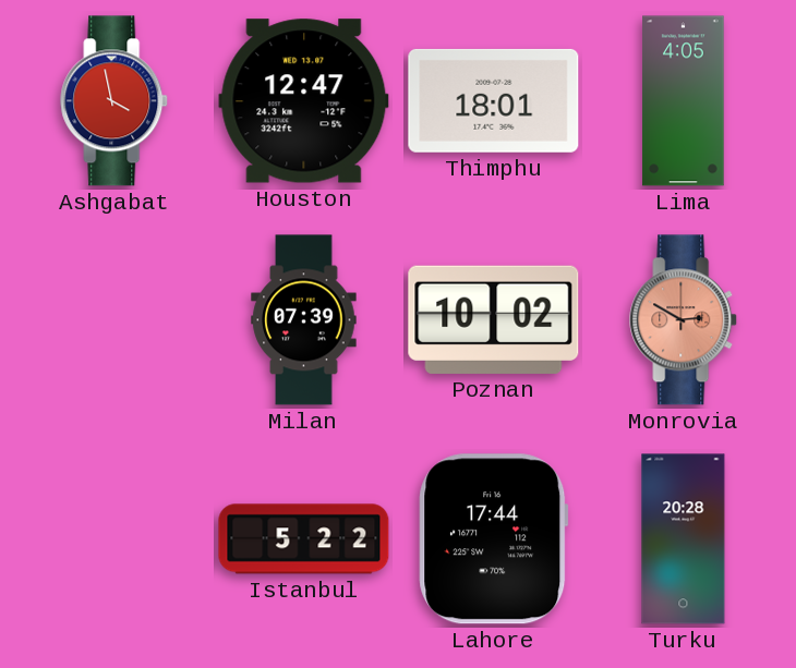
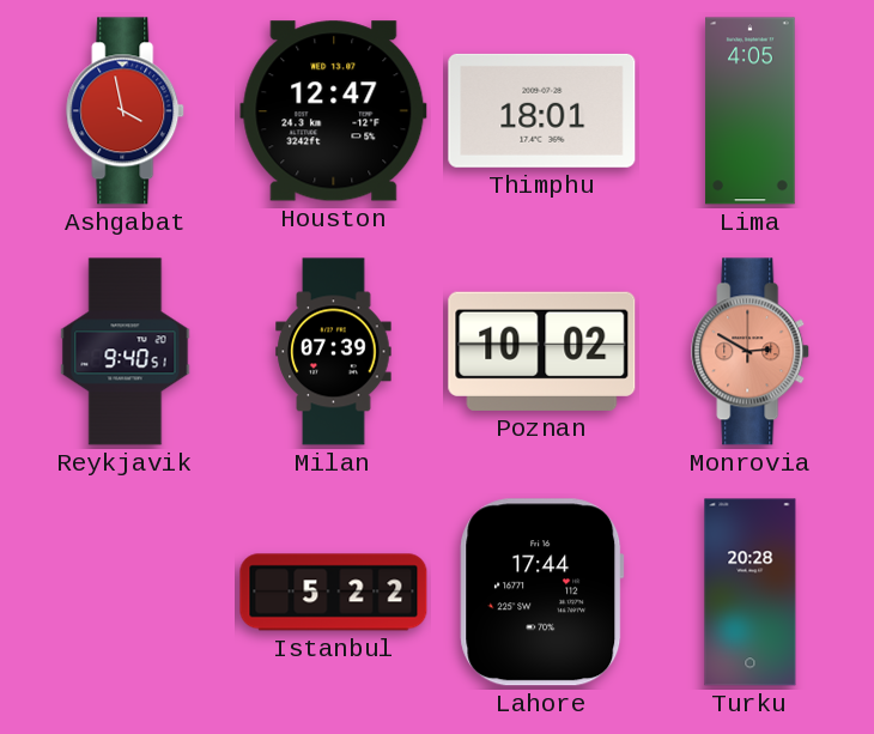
Reykjavik: none -> 9:40 (126, 352)
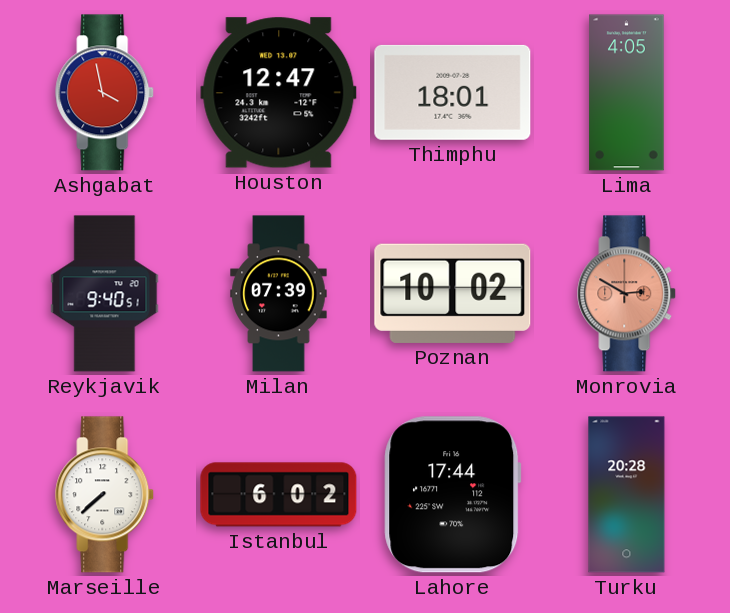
Marseille: none -> 7:38 (105, 495)
Istanbul: 5:22 -> 6:02 (279, 495)
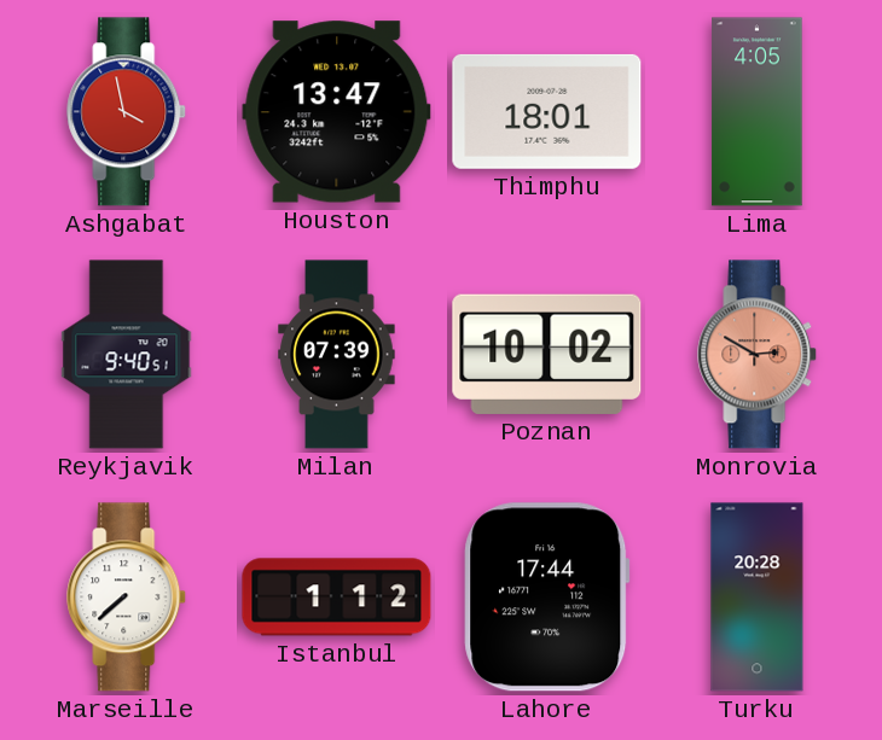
Houston: 12:47 -> 13:47 (337, 112)
Istanbul: 6:02 -> 1:12 (337, 598)
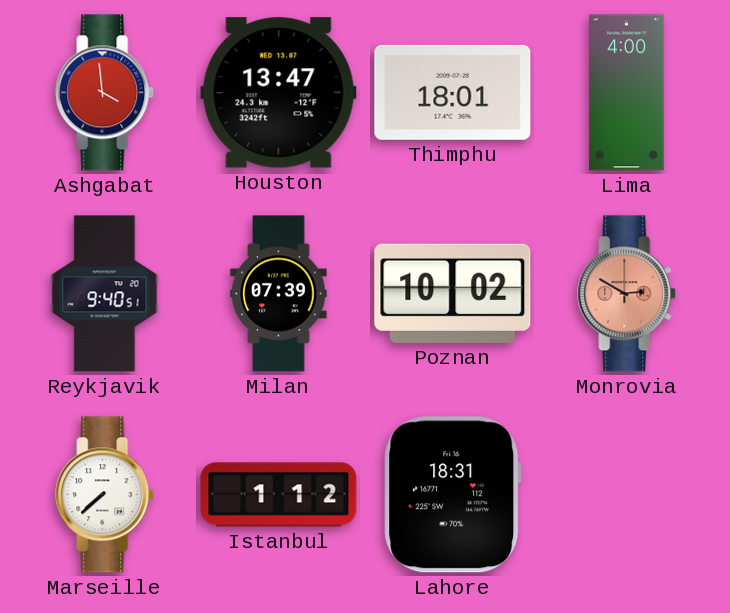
Ashgabat: 3:58 -> 3:59 (105, 93)
Lima: 4:05 -> 4:00 (627, 93)
Lahore: 17:44 -> 18:31 (453, 495)
Turku: 20:28 -> none (758, 598)
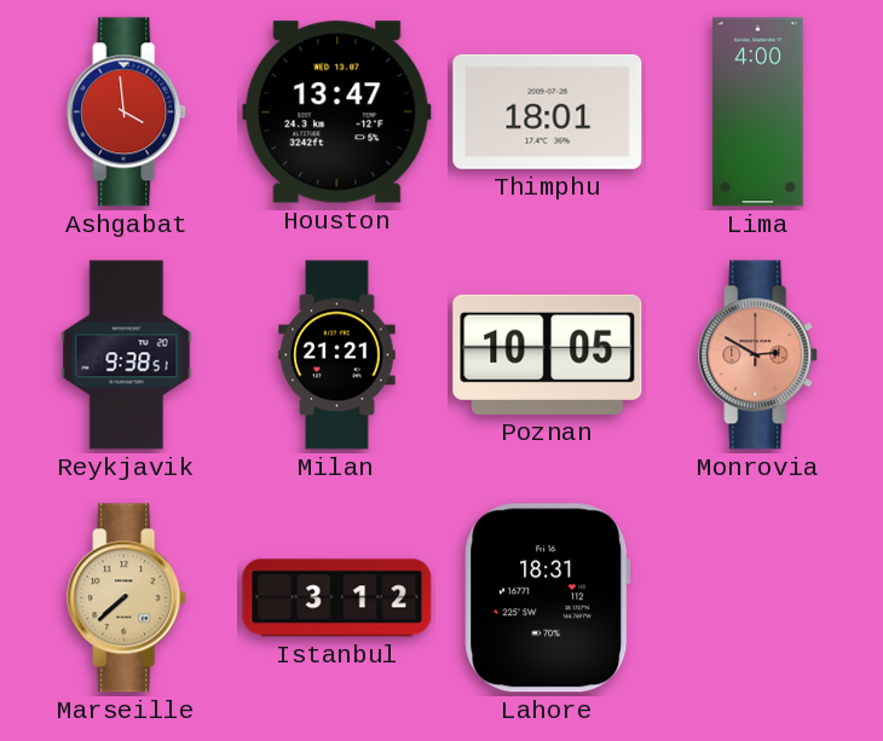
Reykjavik: 9:40 -> 9:38 (127, 355)
Milan: 07:39 -> 21:21 (337, 355)
Poznan: 10:02 -> 10:05 (548, 354)
Marseille dial: white -> champagne (127, 598)
Istanbul: 1:12 -> 3:12 (337, 598)
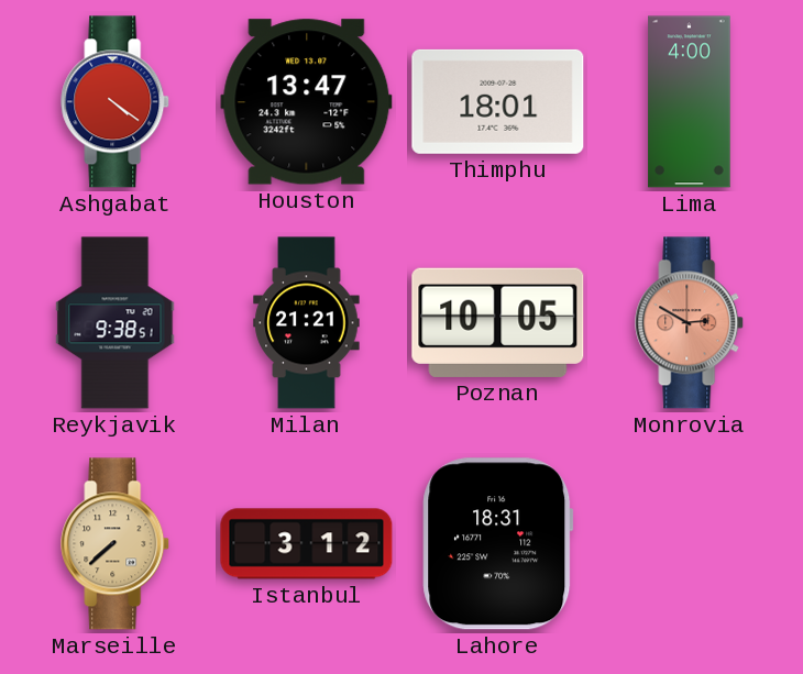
Ashgabat: 3:59 -> 4:21 (116, 102)
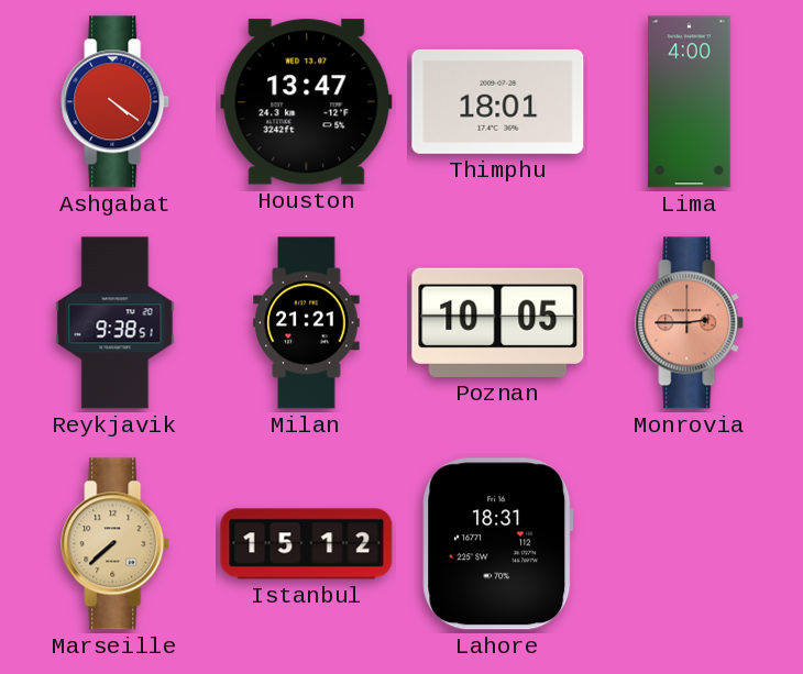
Monrovia: 2:50 -> 2:45 (690, 323)
Istanbul: 3:12 -> 15:12 (307, 544)
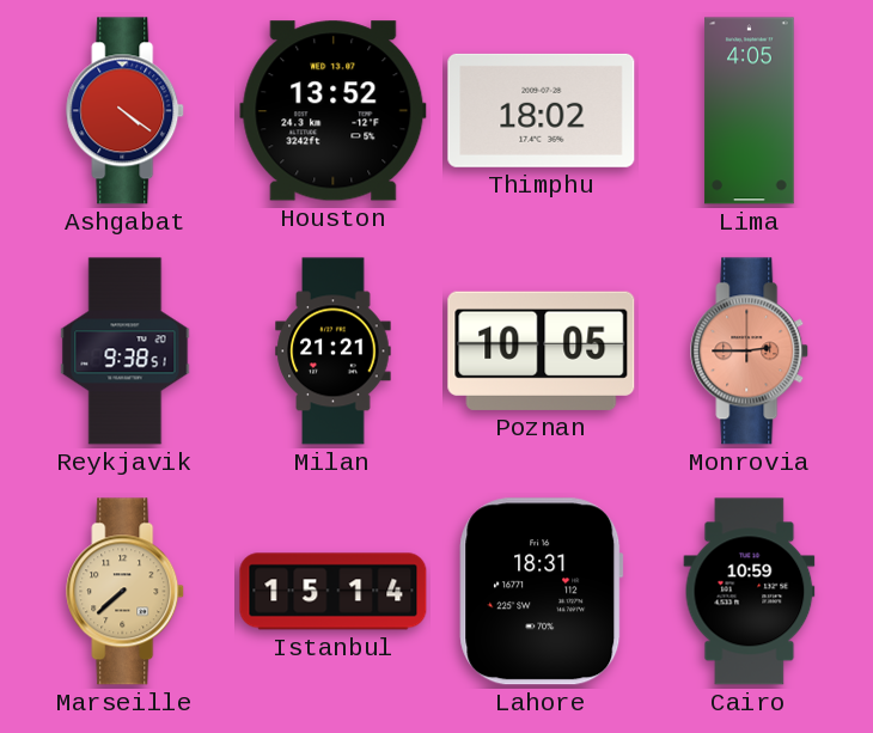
Houston: 13:47 -> 13:52 (334, 111)
Thimphu: 18:01 -> 18:02 (542, 110)
Lima: 4:00 -> 4:05 (750, 111)
Istanbul: 15:12 -> 15:14 (334, 592)
Cairo: none -> 10:59 (750, 592)
